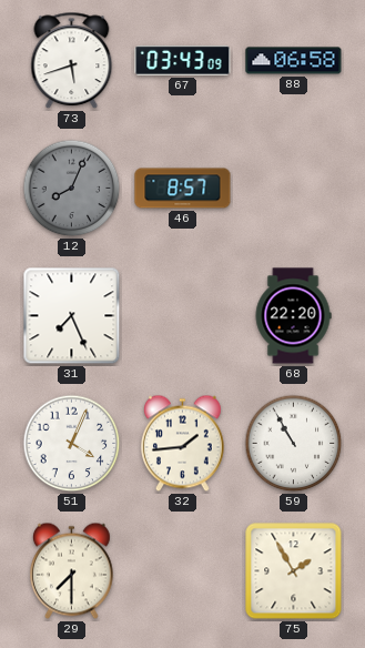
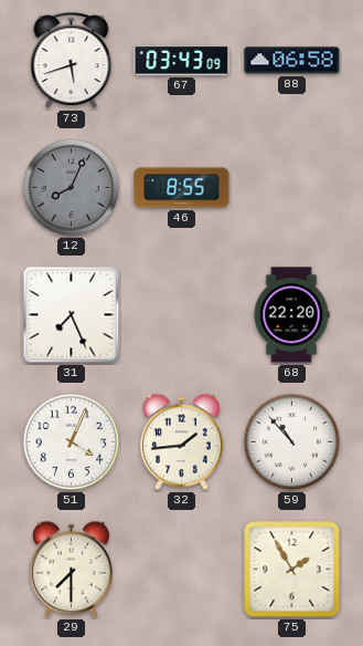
46: 8:57 -> 8:55 (182, 188)
59: 10:55 -> 10:53 (292, 442)
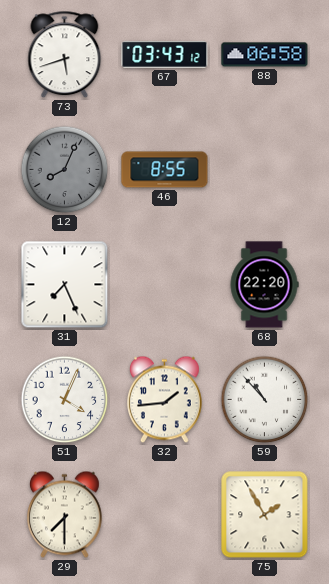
67: 03:43:09 -> 03:43:12 (165, 55)
